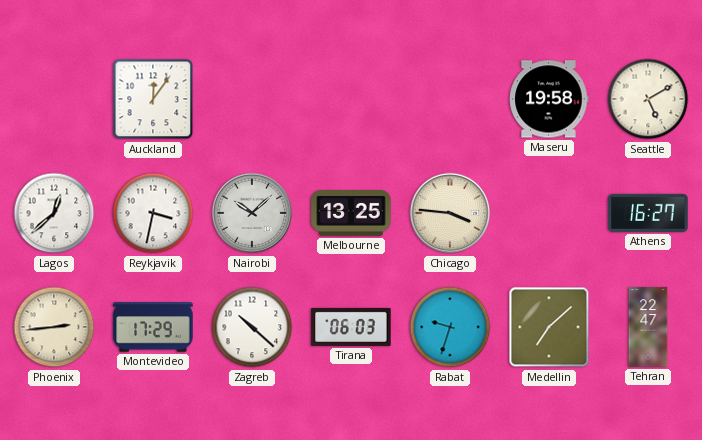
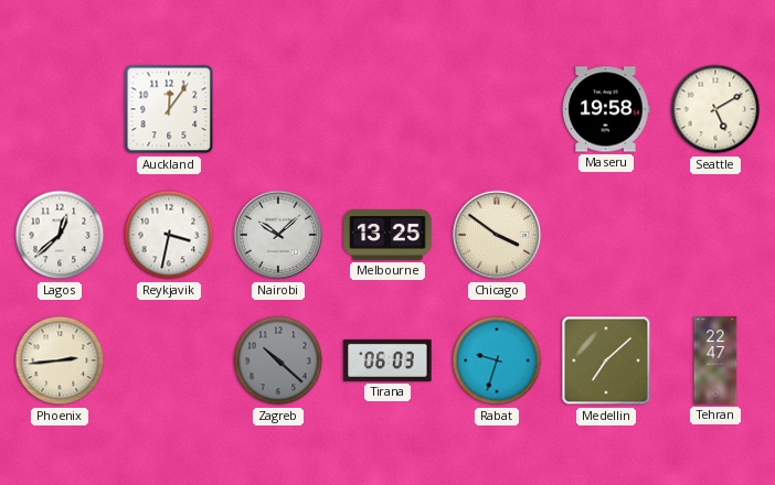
Chicago: 3:46 -> 3:51 (497, 235)
Athens: 16:27 -> none (648, 213)
Montevideo: 17:29 -> none (153, 327)
Zagreb dial: white -> grey (278, 360)
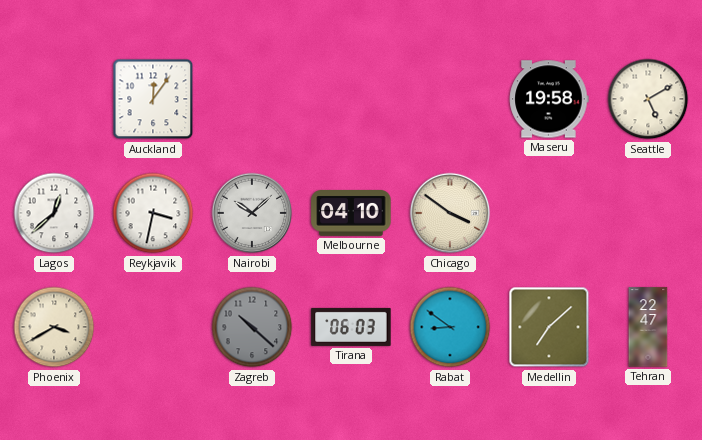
Melbourne: 13:25 -> 04:10 (351, 214)
Phoenix: 2:44 -> 3:40 (54, 327)
Rabat: 9:33 -> 8:51 (450, 327)
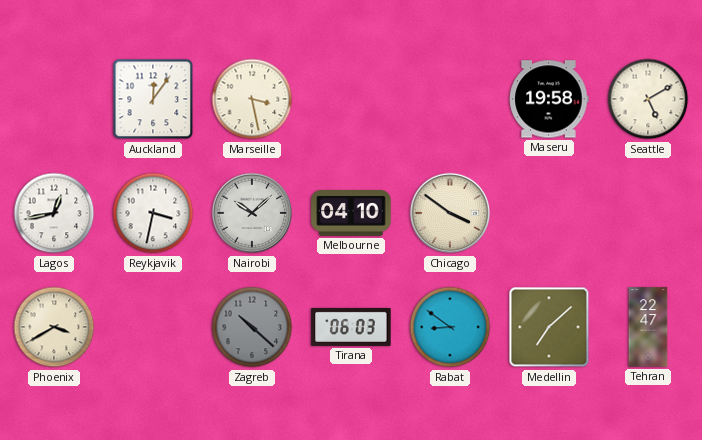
Marseille: none -> 3:28 (252, 99)
Lagos: 12:38 -> 12:43 (54, 213)
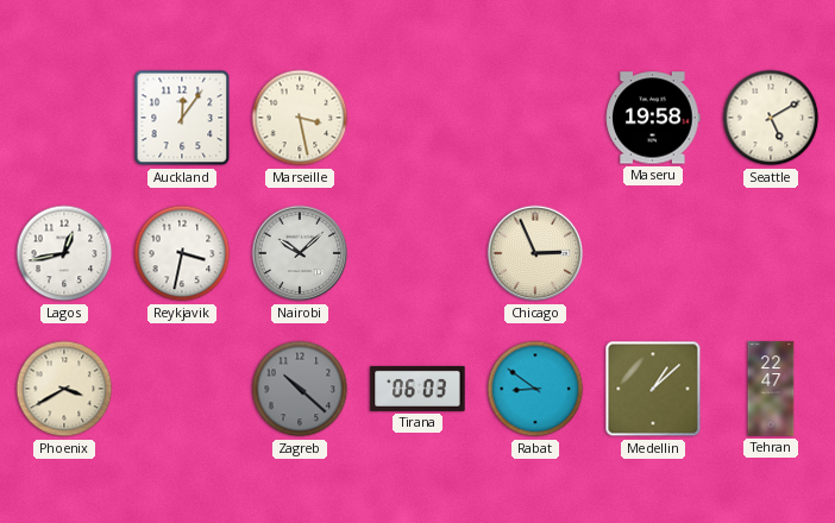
Melbourne: 04:10 -> none (351, 214)
Chicago: 3:51 -> 2:56 (535, 253)
Medellin: 7:08 -> 1:08 (653, 389)
